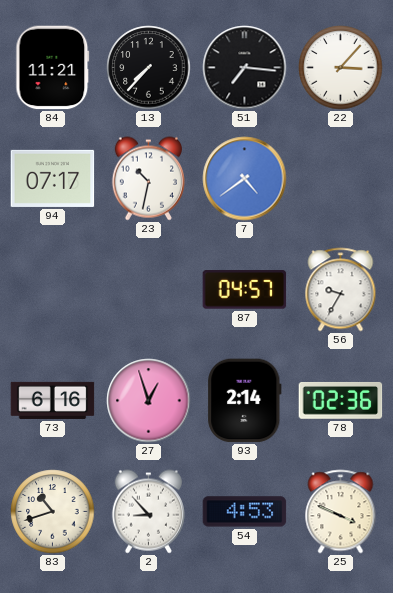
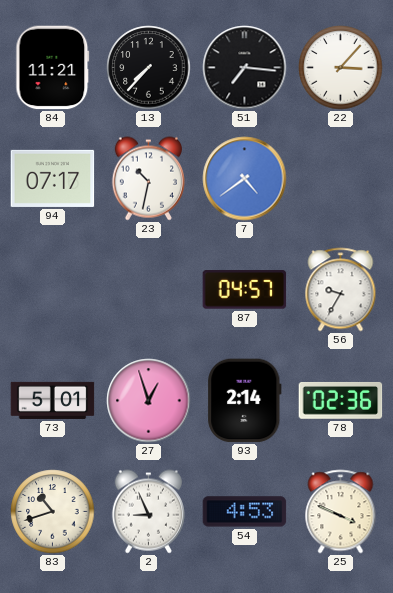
73: 6:16 -> 5:01 (53, 400)
2: 8:53 -> 8:56 (148, 512)
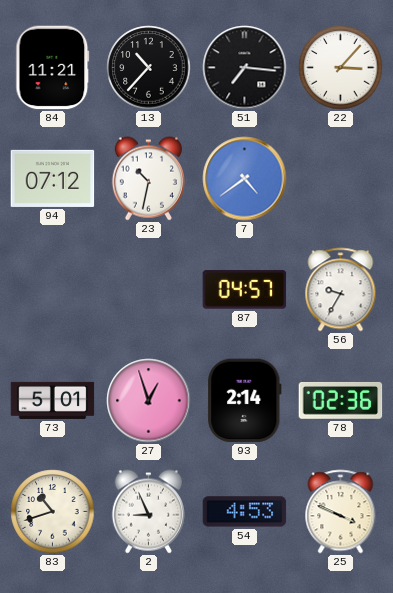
13: 7:37 -> 10:37 (149, 68)
94: 07:17 -> 07:12 (53, 178)
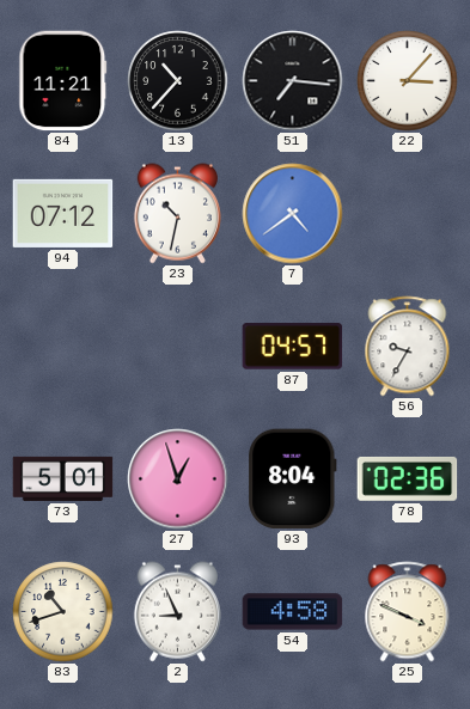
93: 2:14 -> 8:04 (293, 479)
54: 4:53 -> 4:58 (293, 612)
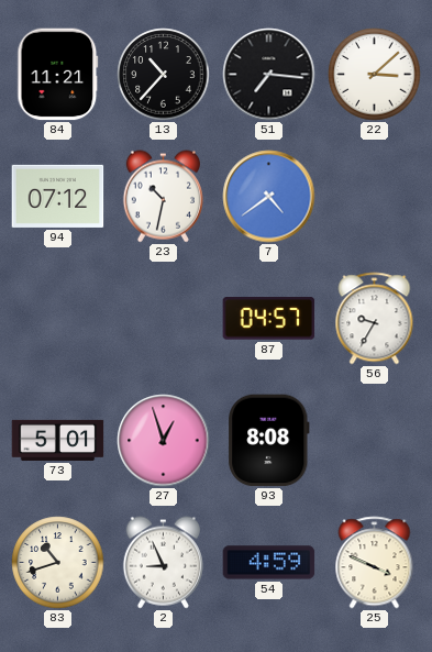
22: 3:07 -> 3:08 (375, 75)
93: 8:04 -> 8:08 (269, 441)
78: 02:36 -> none (408, 479)
54: 4:58 -> 4:59 (269, 563)
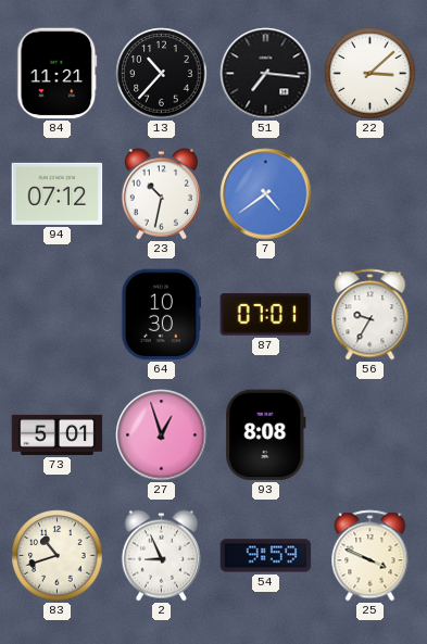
64: none -> 10:30 (162, 315)
87: 04:57 -> 07:01 (266, 315)
54: 4:59 -> 9:59 (266, 556)
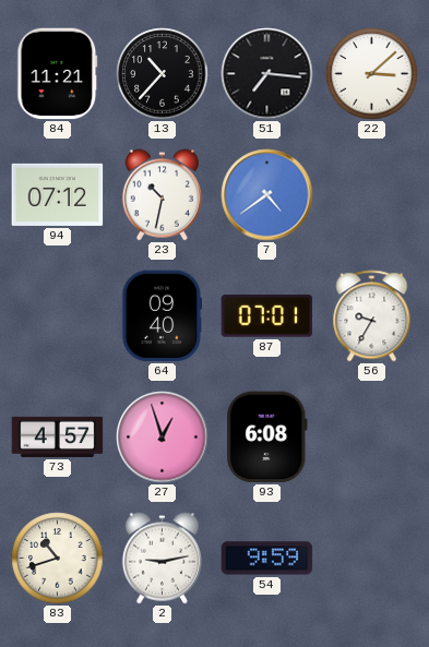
64: 10:30 -> 09:40 (163, 316)
73: 5:01 -> 4:57 (58, 436)
93: 8:08 -> 6:08 (267, 438)
2: 8:56 -> 9:13 (162, 559)
25: 3:49 -> none (371, 556)
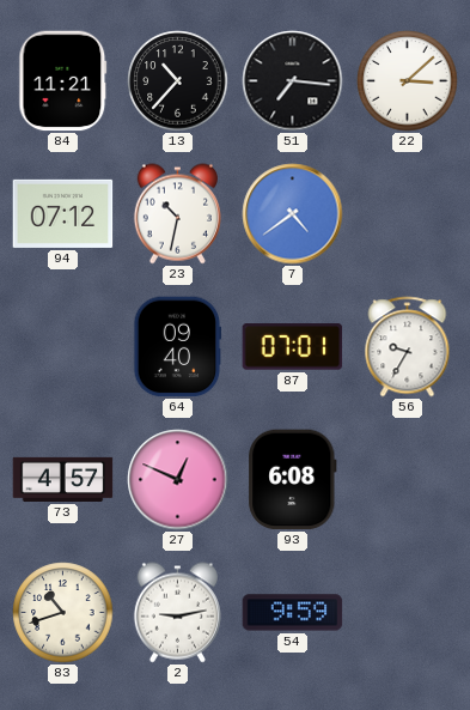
27: 12:57 -> 12:49 (178, 480)
